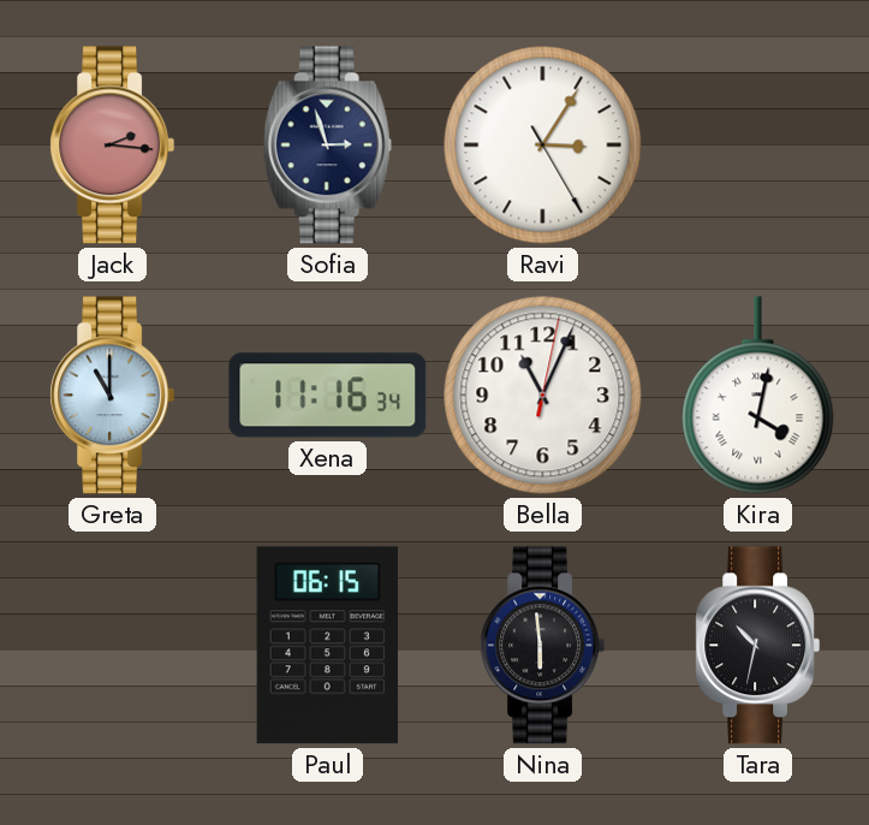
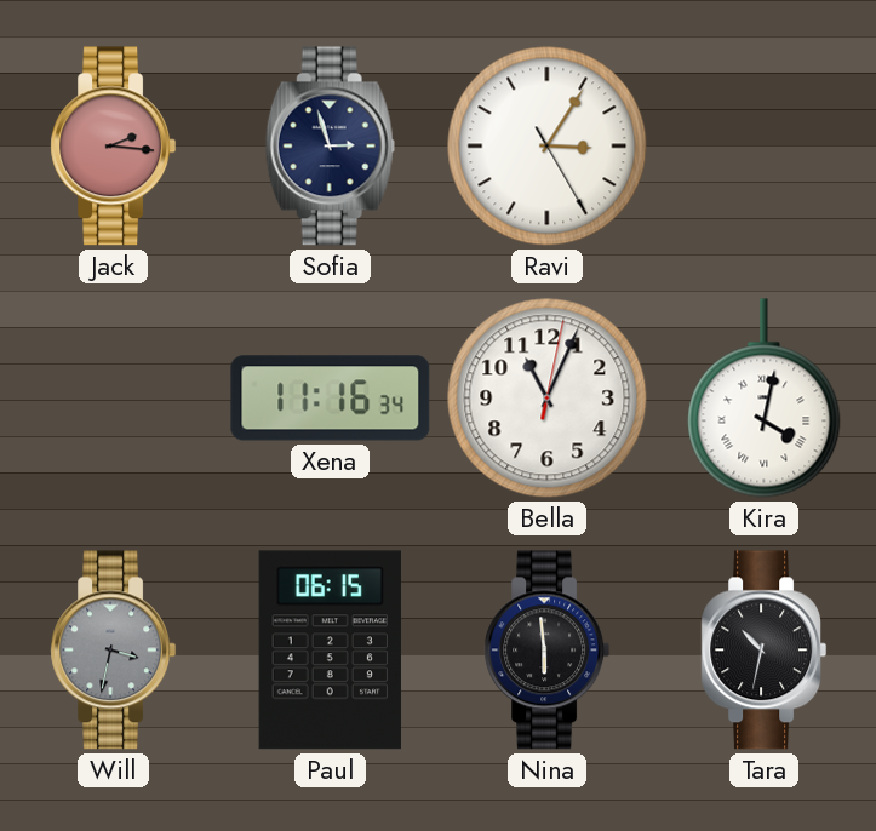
Greta: 11:00 -> none (113, 396)
Will: none -> 3:32 (114, 651)
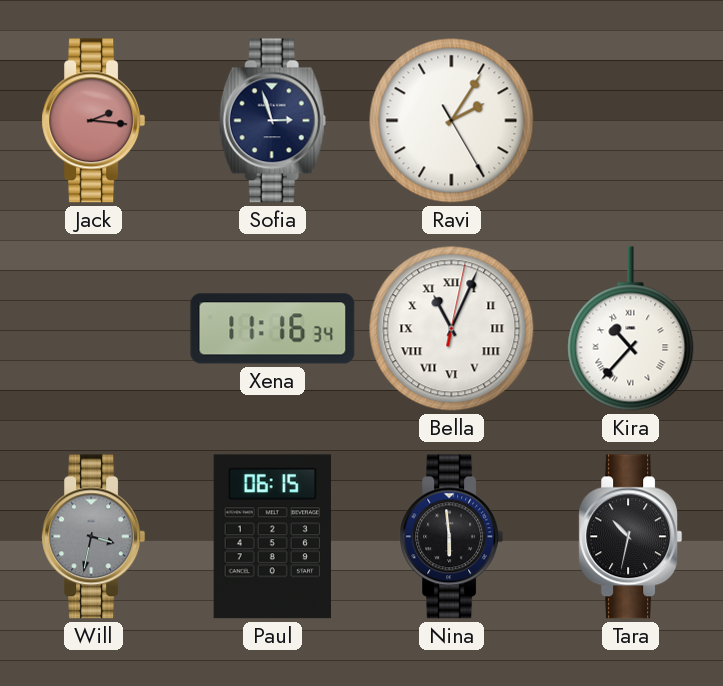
Ravi: 3:05 -> 2:05 (452, 121)
Bella numerals: Arabic -> Roman (452, 329)
Kira: 4:02 -> 10:37 (631, 329)
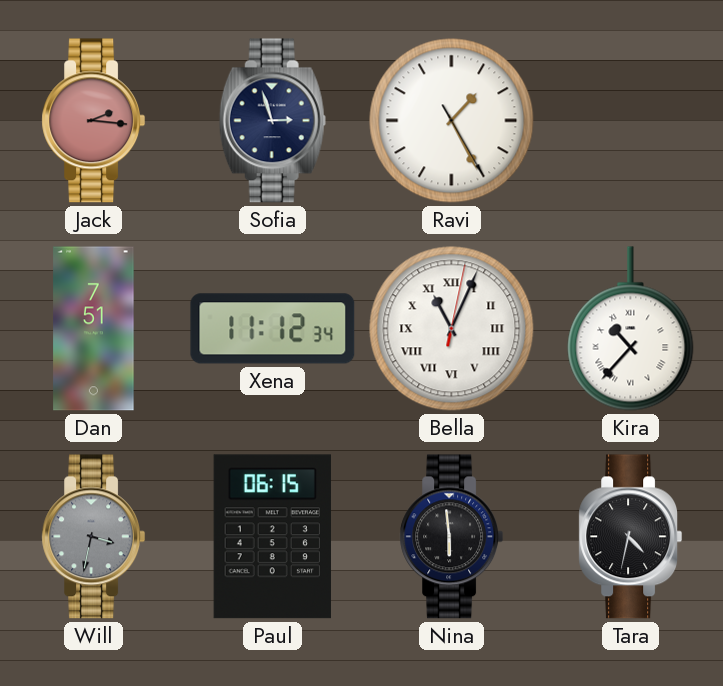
Ravi: 2:05 -> 1:25 (452, 121)
Dan: none -> 7:51 (94, 329)
Xena: 11:16 -> 11:12 (273, 329)
Tara: 10:32 -> 4:32 (631, 537)
